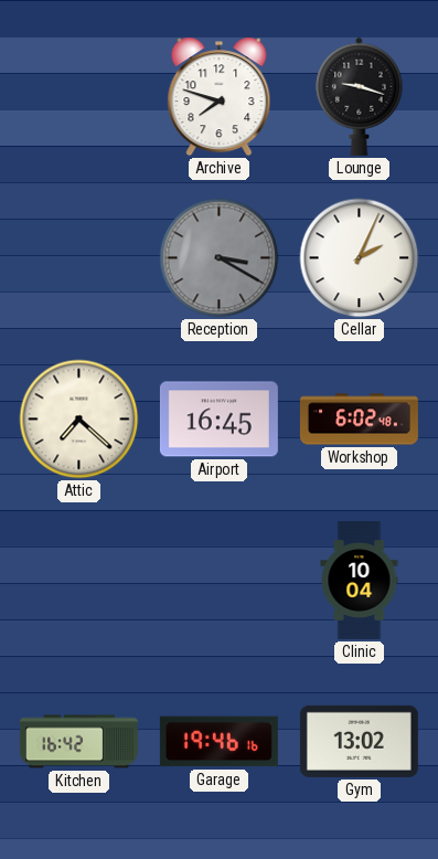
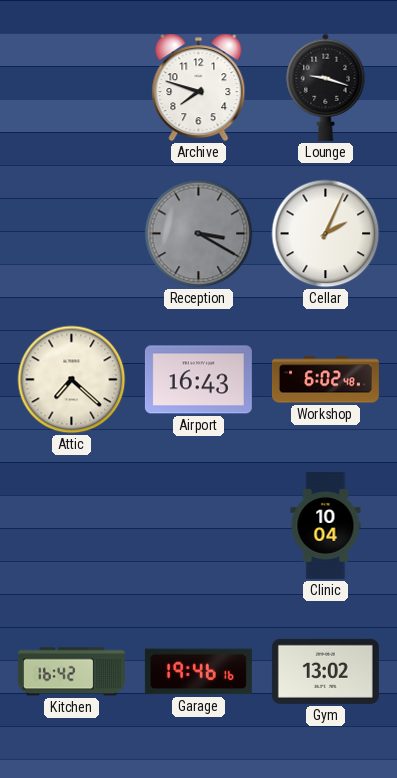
Airport: 16:45 -> 16:43 (198, 380)
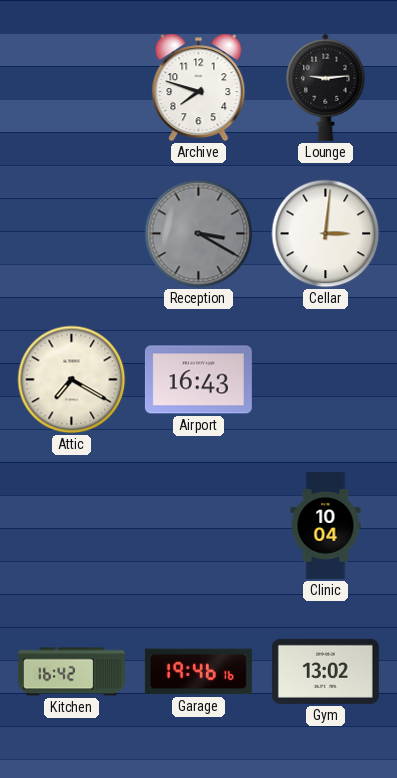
Lounge: 9:18 -> 9:14 (326, 87)
Cellar: 2:04 -> 3:01 (326, 234)
Attic: 7:22 -> 7:20 (72, 380)
Workshop: 6:02 -> none (325, 380)
